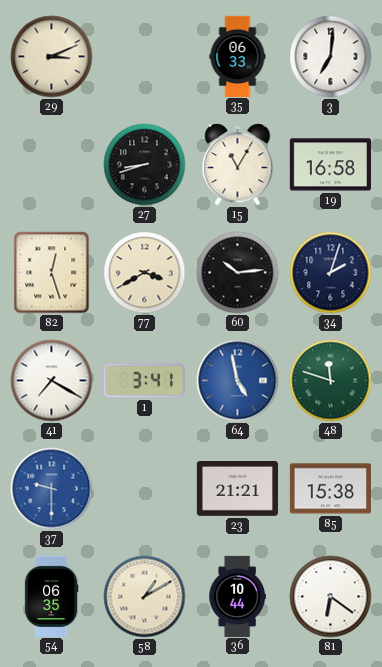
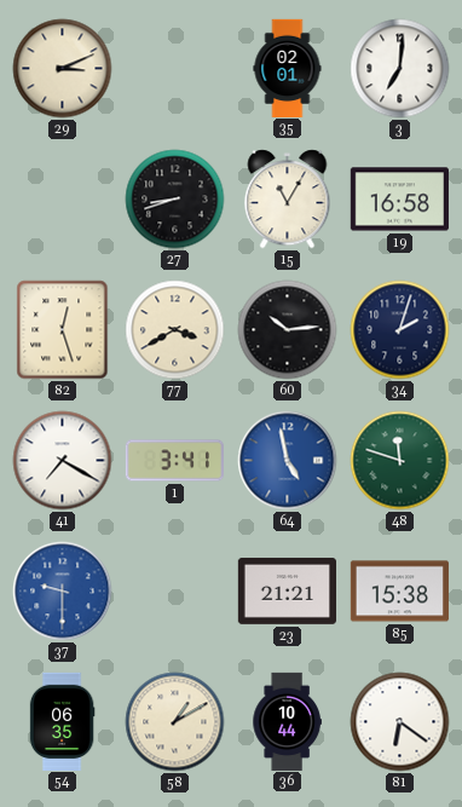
35: 06:33 -> 02:01 (288, 68)
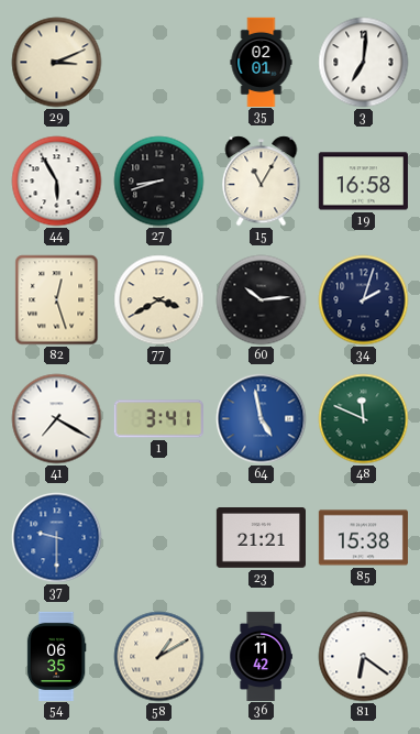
44: none -> 5:55 (57, 182)
48: 11:48 -> 11:49 (364, 419)
36: 10:44 -> 11:42 (261, 656)
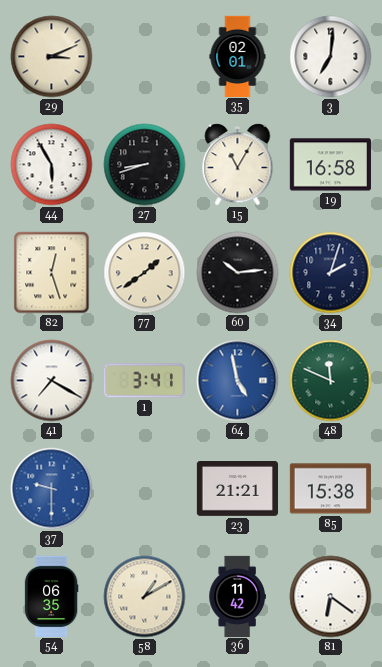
77: 3:40 -> 1:39 (145, 273)
